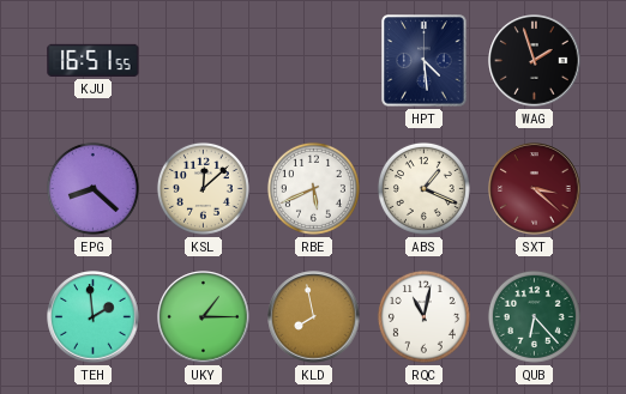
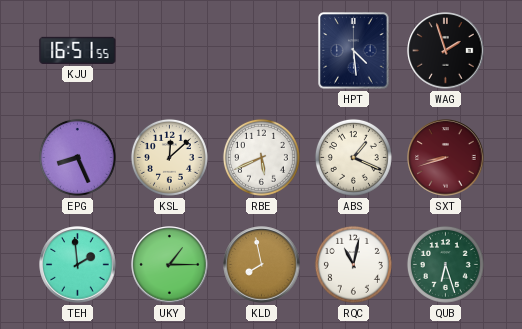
EPG: 8:22 -> 8:26 (77, 157)
SXT: 3:22 -> 8:42 (446, 158)
QUB: 6:23 -> 6:27 (445, 264)
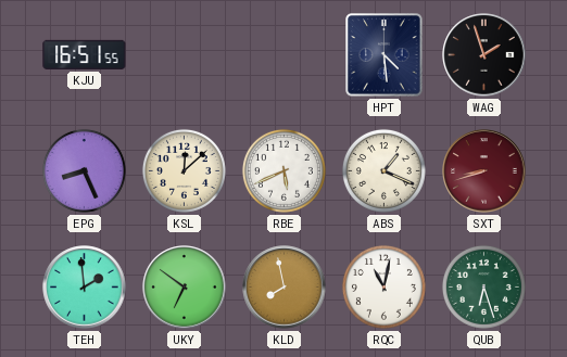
UKY: 1:15 -> 6:51 (185, 288)
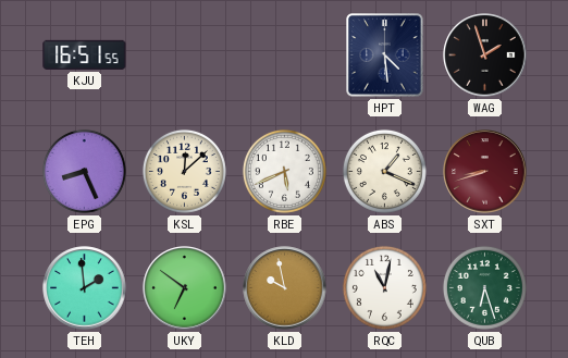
KLD: 7:58 -> 9:58 (285, 288)
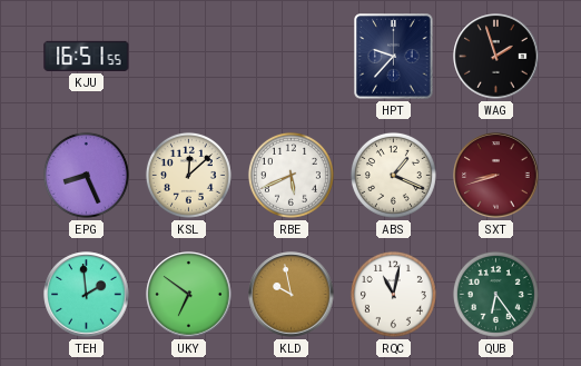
HPT: 4:29 -> 9:37 (394, 57)
QUB: 6:27 -> 6:24 (495, 294)
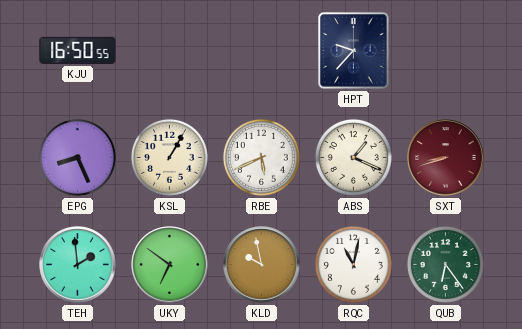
KJU: 16:51 -> 16:50 (78, 50)
WAG: 1:57 -> none (496, 57)
KSL: 12:08 -> 1:05 (169, 157)
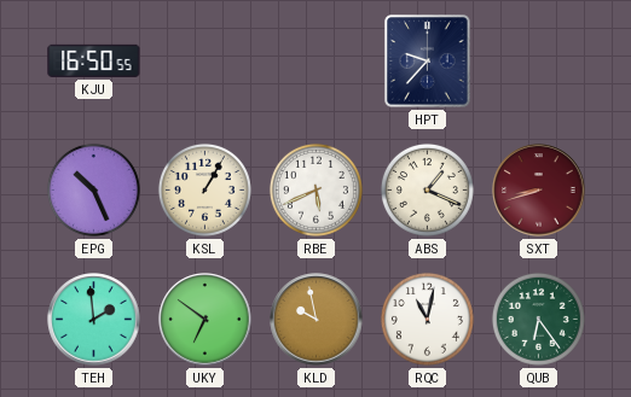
EPG: 8:26 -> 10:26 (93, 189)
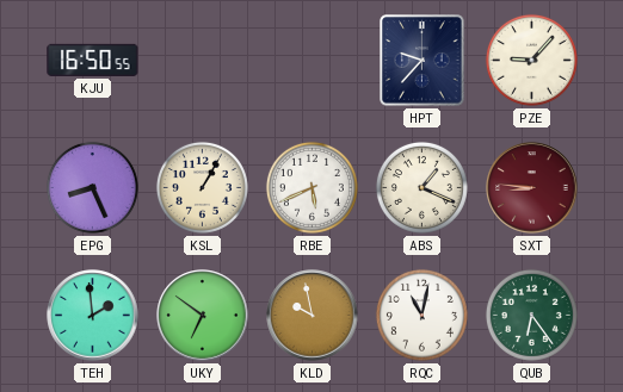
PZE: none -> 9:07 (531, 60)
EPG: 10:26 -> 8:26 (92, 187)
SXT: 8:42 -> 8:46 (532, 188)
